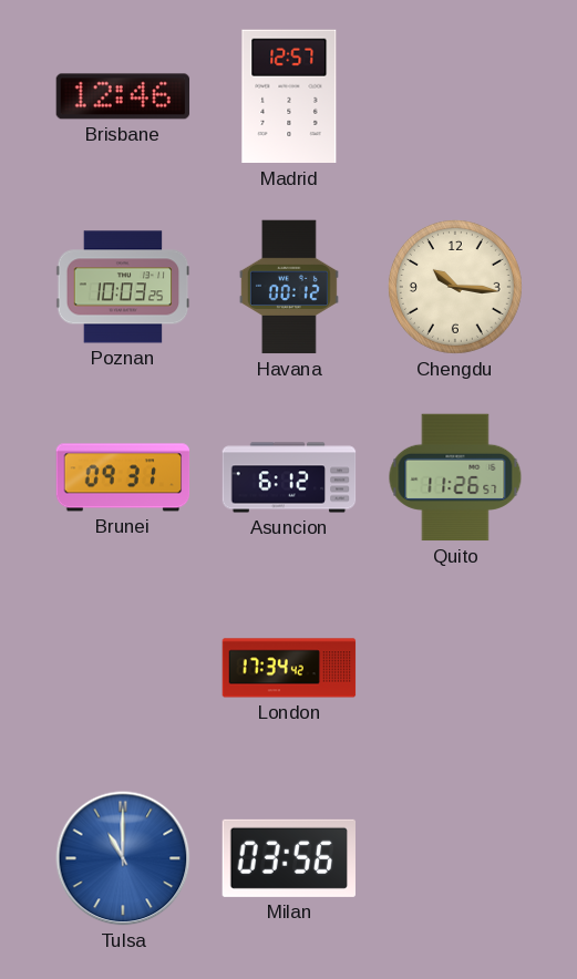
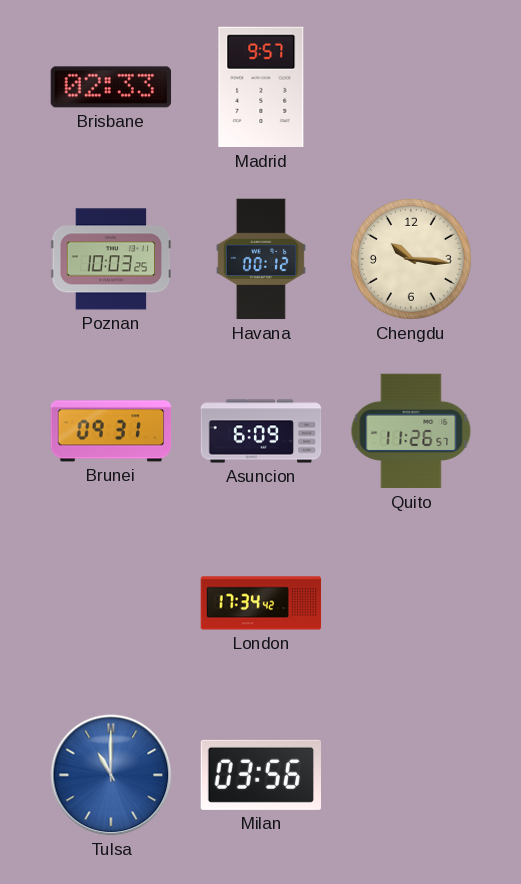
Brisbane: 12:46 -> 02:33 (111, 87)
Madrid: 12:57 -> 9:57 (261, 87)
Asuncion: 6:12 -> 6:09 (261, 431)
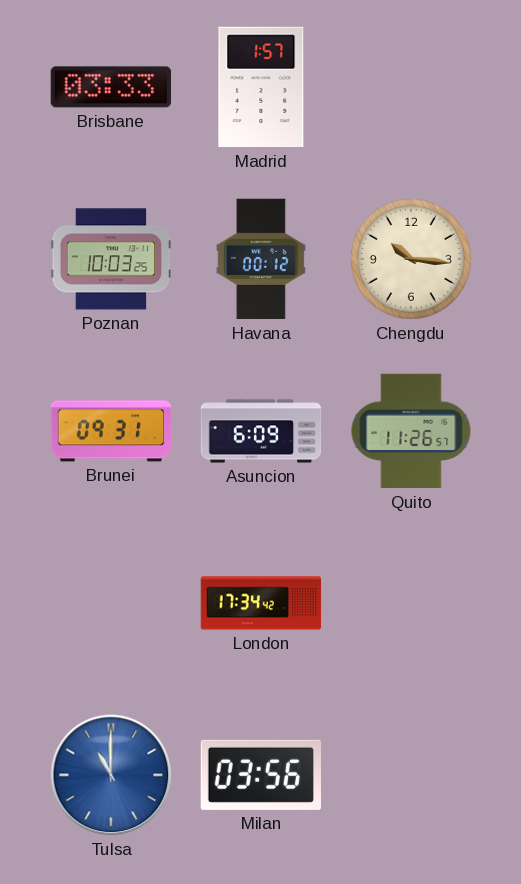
Brisbane: 02:33 -> 03:33 (111, 87)
Madrid: 9:57 -> 1:57 (261, 87)
